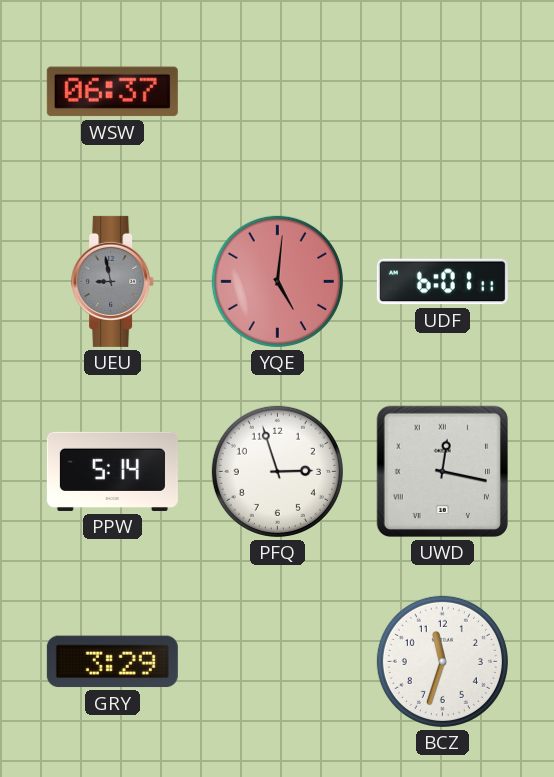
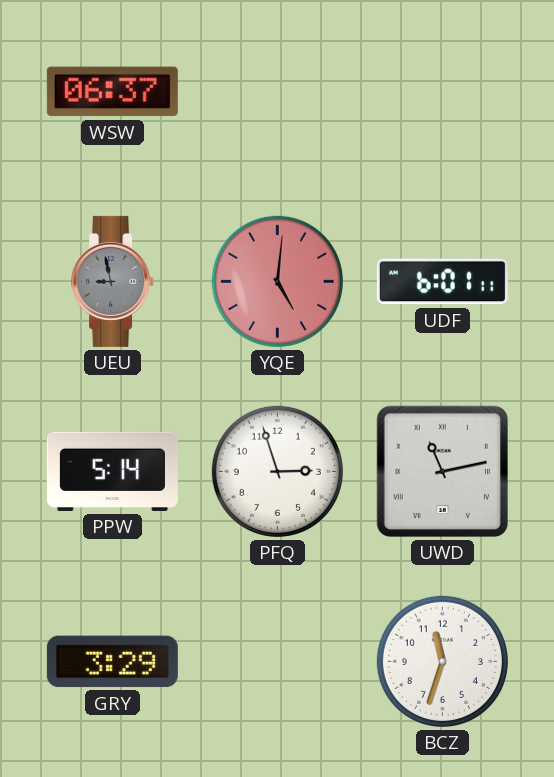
UWD: 12:17 -> 11:13 (442, 471)
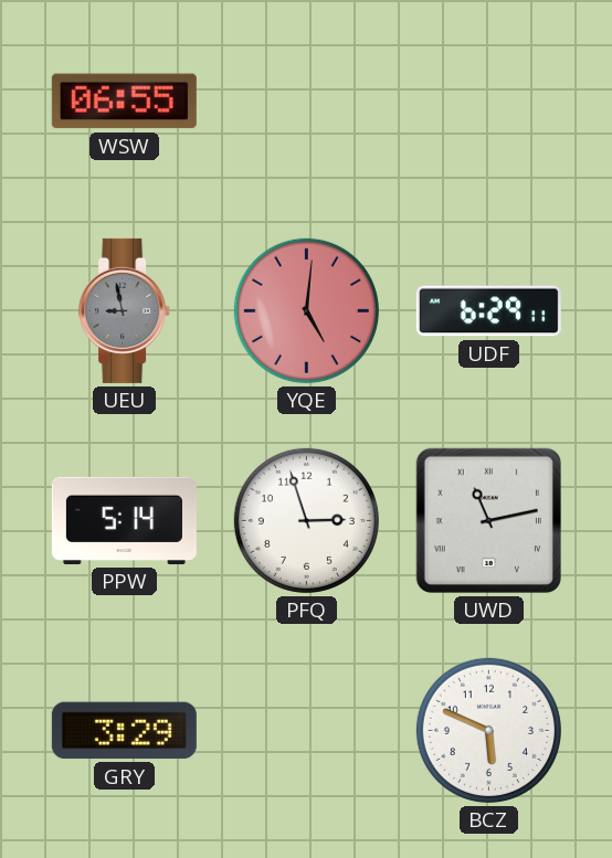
WSW: 06:37 -> 06:55 (124, 102)
UDF: 6:01 -> 6:29 (488, 311)
BCZ: 11:33 -> 5:49 (488, 730)
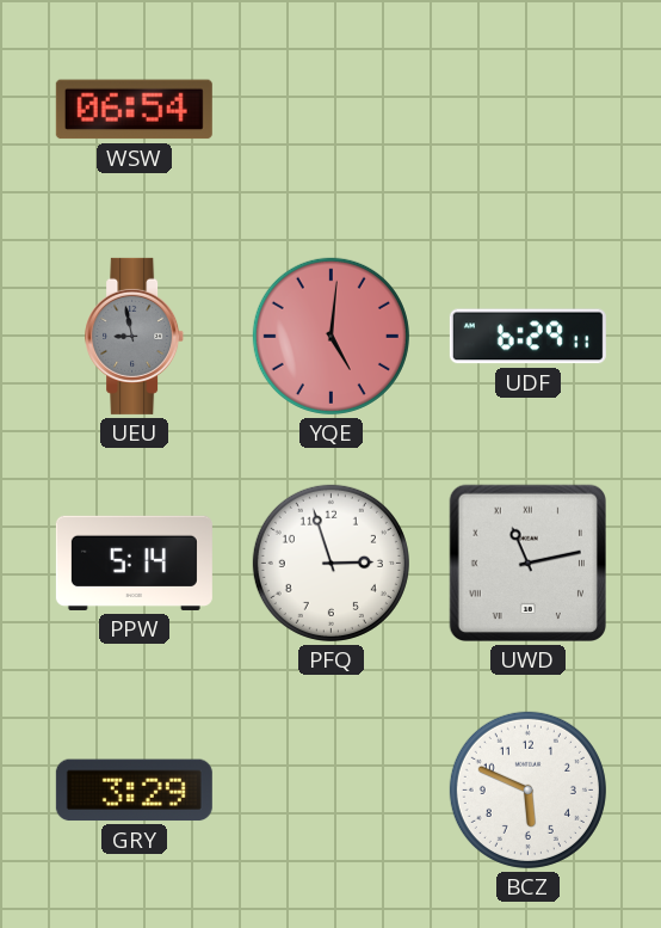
WSW: 06:55 -> 06:54 (134, 110)
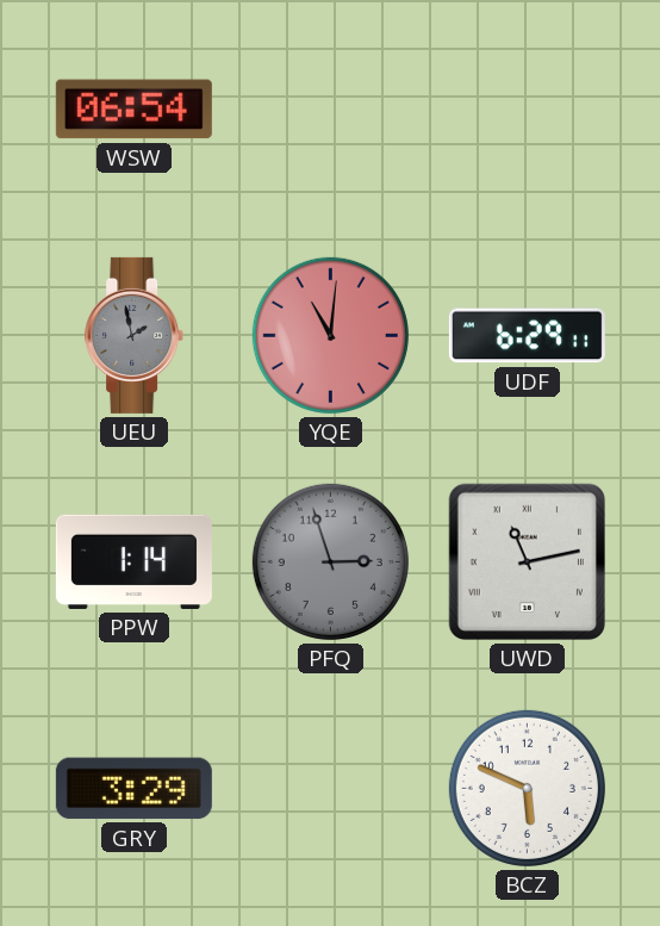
UEU: 8:58 -> 1:58 (135, 335)
YQE: 5:01 -> 11:01 (330, 335)
PPW: 5:14 -> 1:14 (133, 561)
PFQ dial: white -> grey (330, 561)
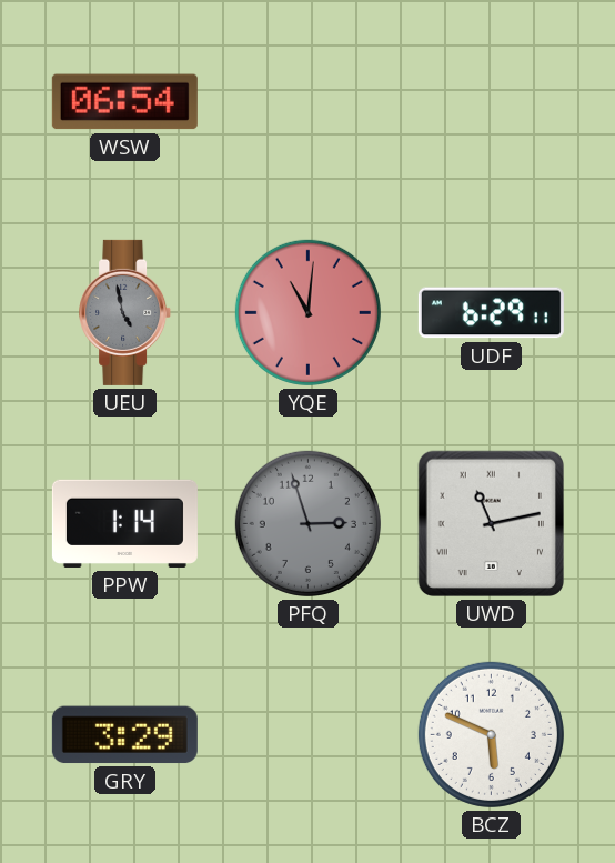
UEU: 1:58 -> 4:58 (125, 312)
